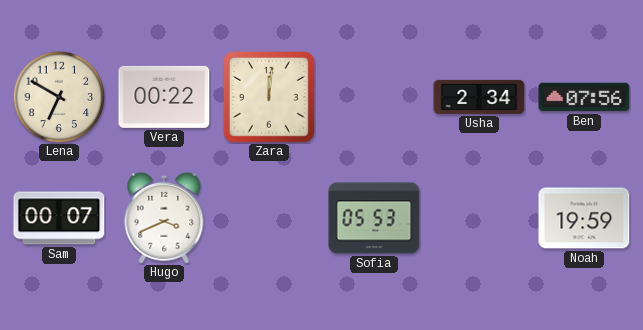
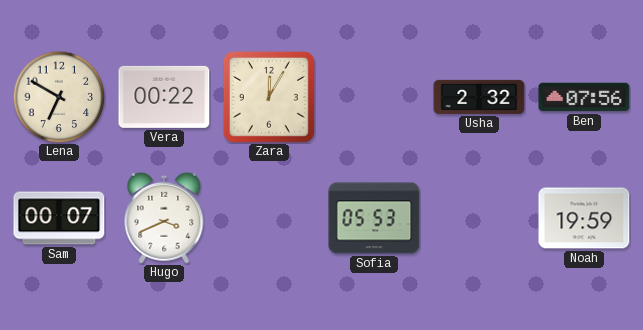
Zara: 12:01 -> 12:05 (269, 97)
Usha: 2:34 -> 2:32 (479, 97)
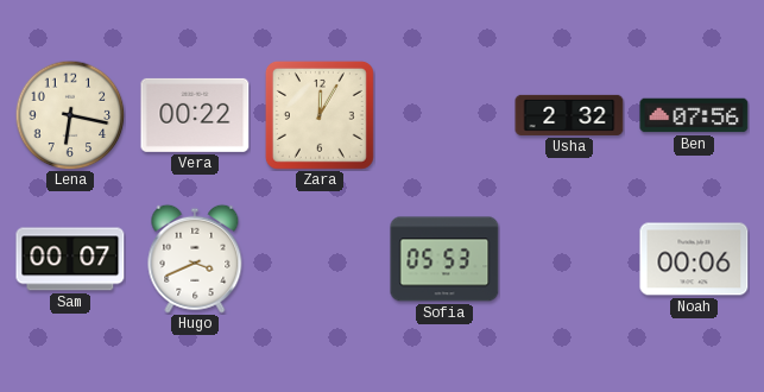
Lena: 6:50 -> 6:17 (70, 115)
Noah: 19:59 -> 00:06 (694, 259)
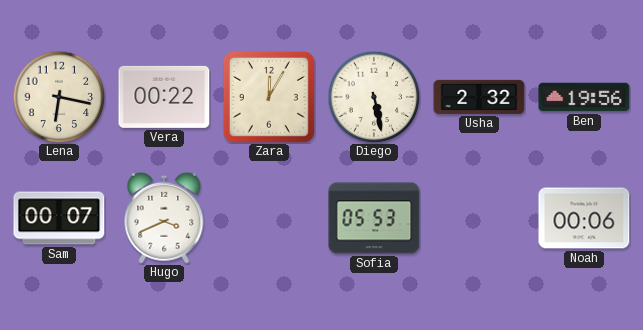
Diego: none -> 5:28 (374, 97)
Ben: 07:56 -> 19:56 (584, 97)
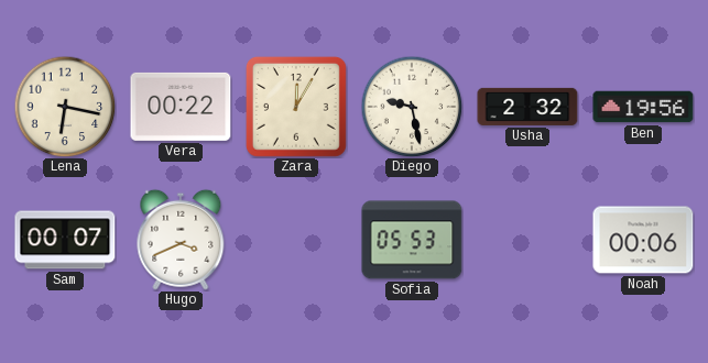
Diego: 5:28 -> 9:28 (412, 107)
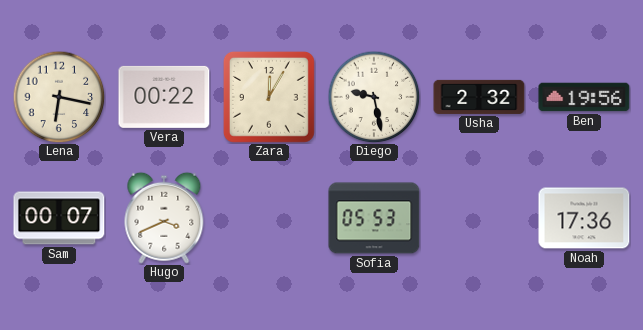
Noah: 00:06 -> 17:36 (584, 218)
